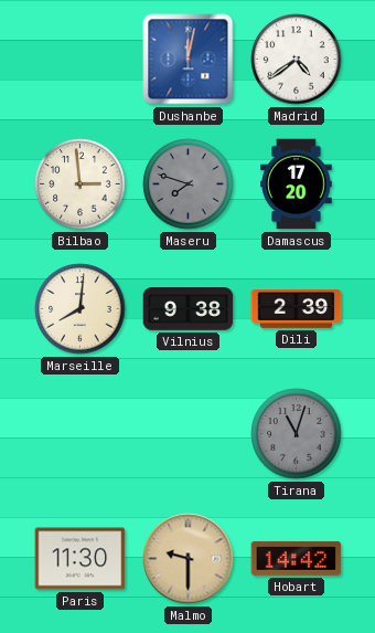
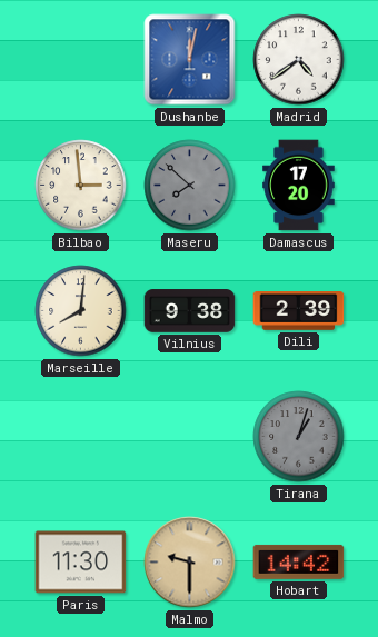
Maseru: 7:48 -> 7:52 (190, 186)
Tirana: 11:03 -> 1:03 (299, 437)
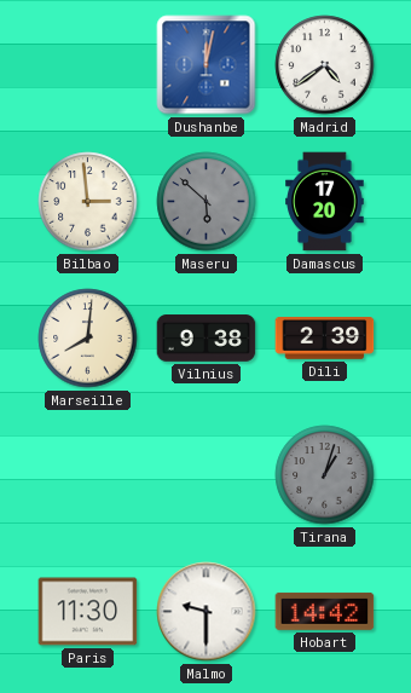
Maseru: 7:52 -> 5:52 (207, 202)
Malmo dial: champagne -> white (207, 612)
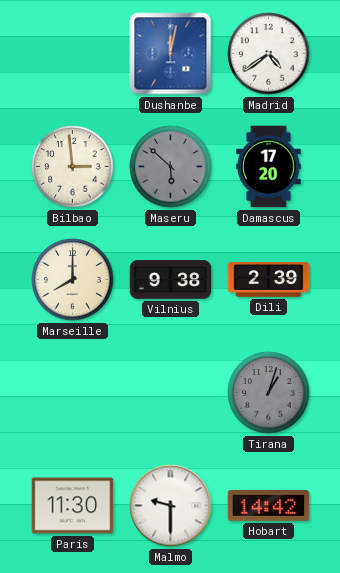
Marseille: 8:01 -> 8:00 (73, 280)
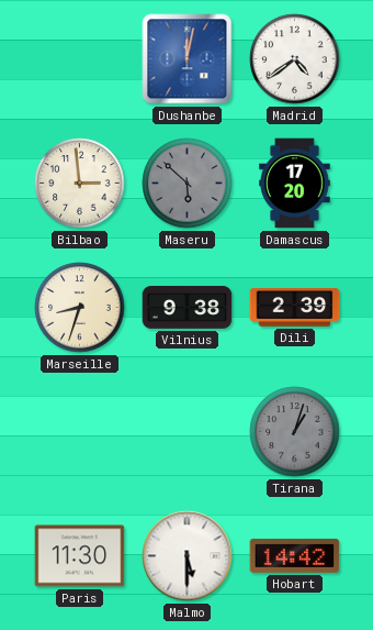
Marseille: 8:00 -> 8:33 (80, 308)
Malmo: 9:30 -> 5:30 (188, 556)
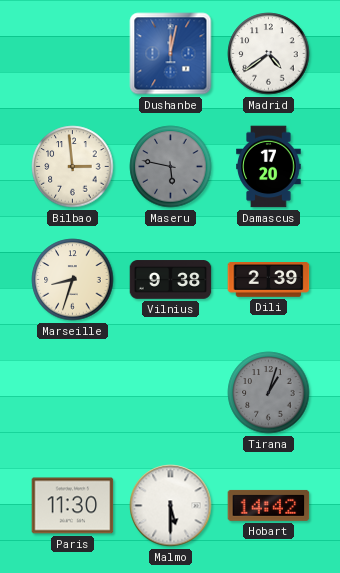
Maseru: 5:52 -> 5:47 (171, 167)
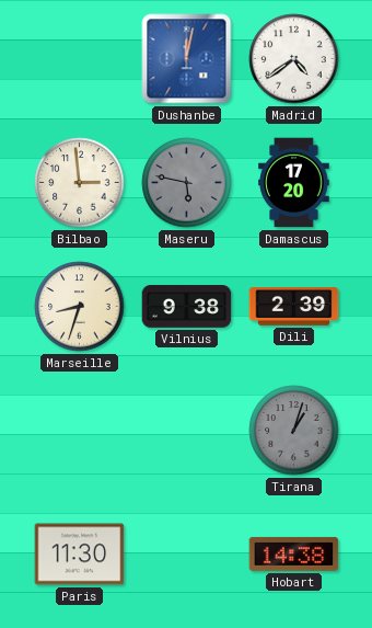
Malmo: 5:30 -> none (171, 506)
Hobart: 14:42 -> 14:38 (294, 553)
